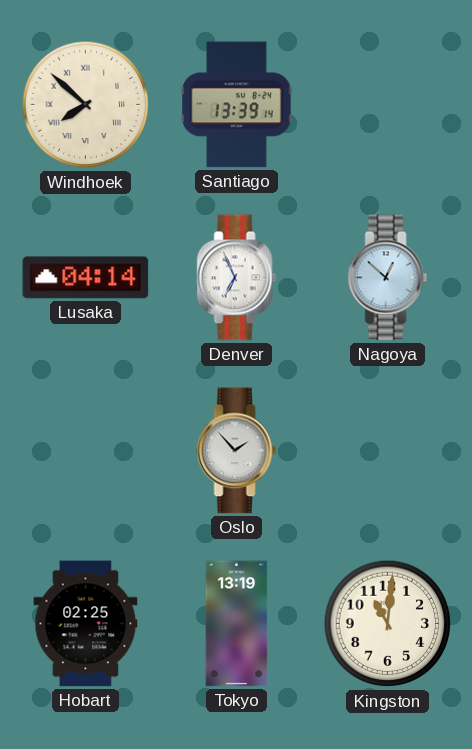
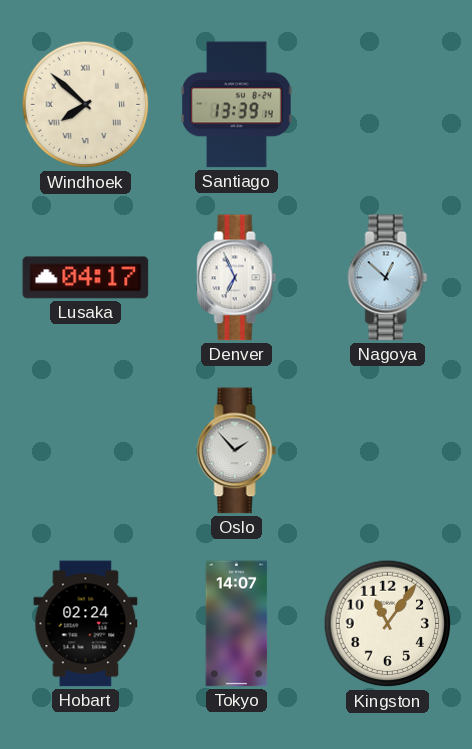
Lusaka: 04:14 -> 04:17 (86, 278)
Hobart: 02:25 -> 02:24 (86, 624)
Tokyo: 13:19 -> 14:07 (237, 624)
Kingston: 11:01 -> 11:06 (388, 624)
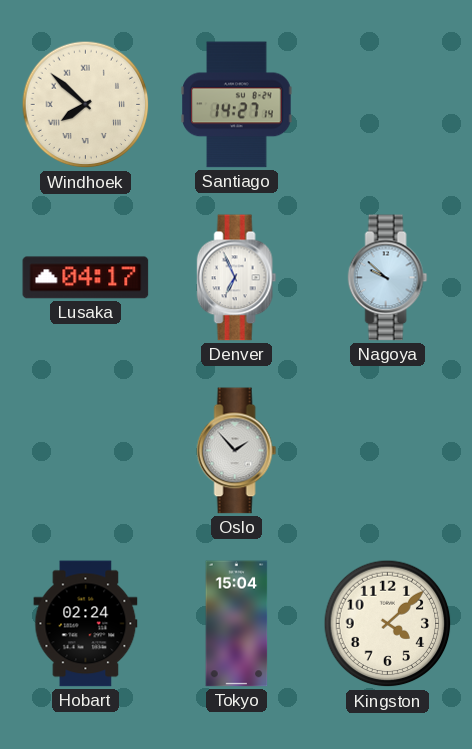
Santiago: 13:39 -> 14:27 (237, 105)
Nagoya: 12:52 -> 9:52 (388, 278)
Tokyo: 14:07 -> 15:04 (237, 624)
Kingston: 11:06 -> 4:08 (388, 624)
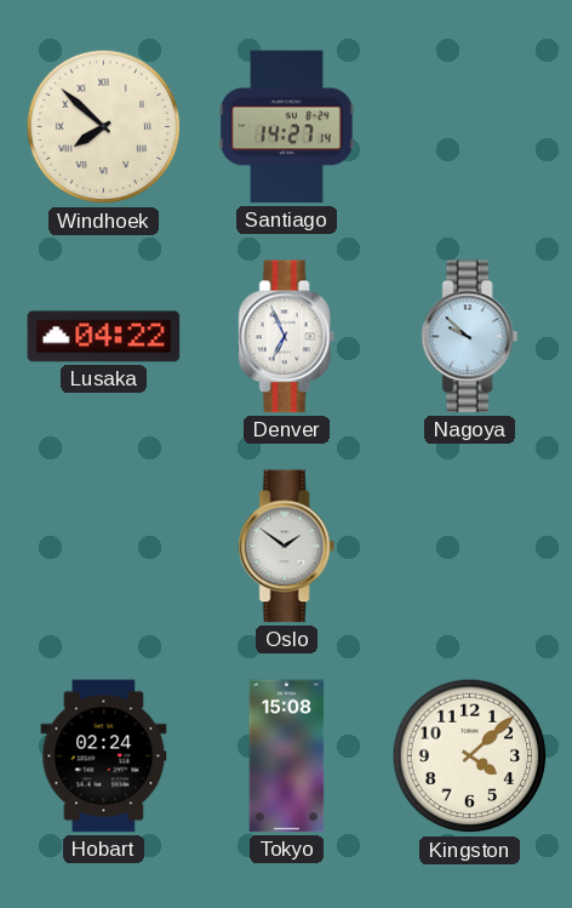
Lusaka: 04:17 -> 04:22 (104, 337)
Oslo: 1:53 -> 1:51 (287, 547)
Tokyo: 15:04 -> 15:08 (287, 756)
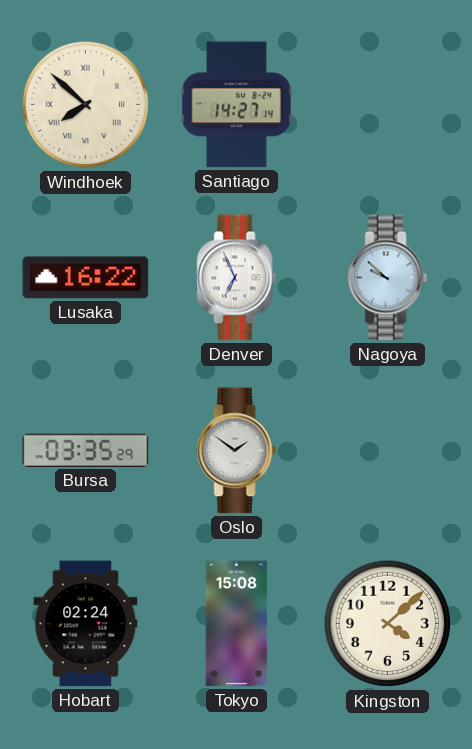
Lusaka: 04:22 -> 16:22 (86, 278)
Bursa: none -> 03:35 (86, 450)
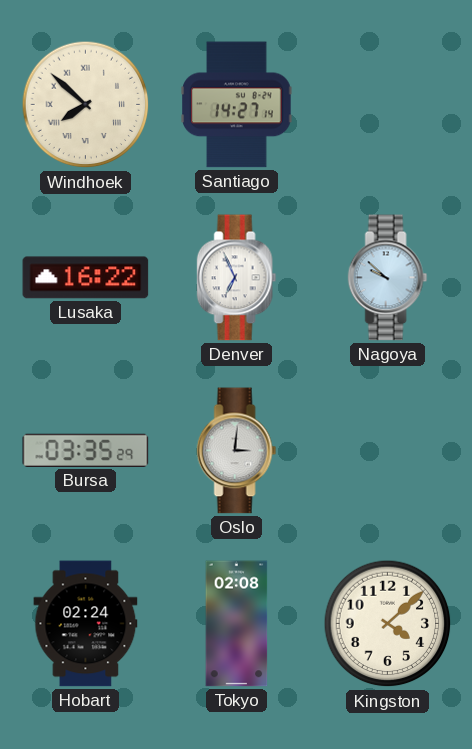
Oslo: 1:51 -> 3:01 (237, 451)
Tokyo: 15:08 -> 02:08 (237, 624)
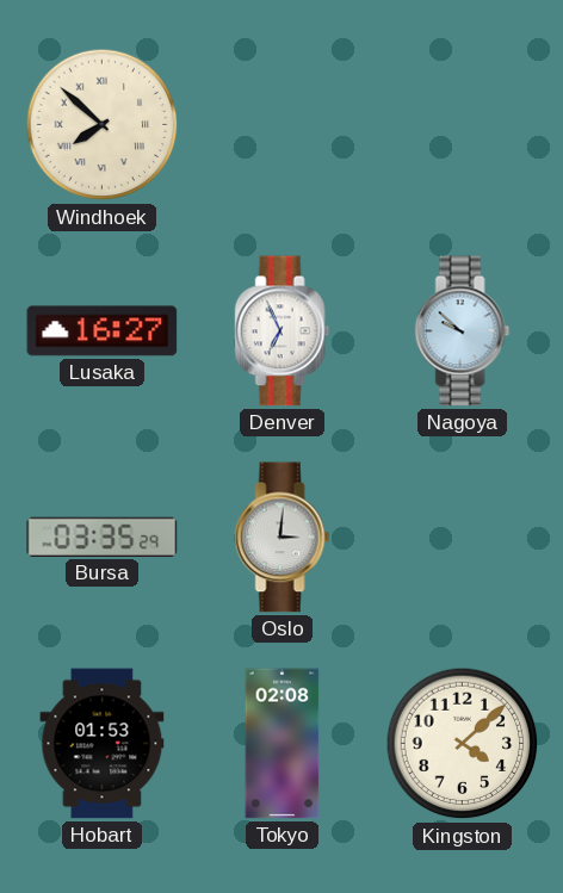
Santiago: 14:27 -> none (237, 105)
Lusaka: 16:22 -> 16:27 (103, 331)
Hobart: 02:24 -> 01:53 (103, 744)
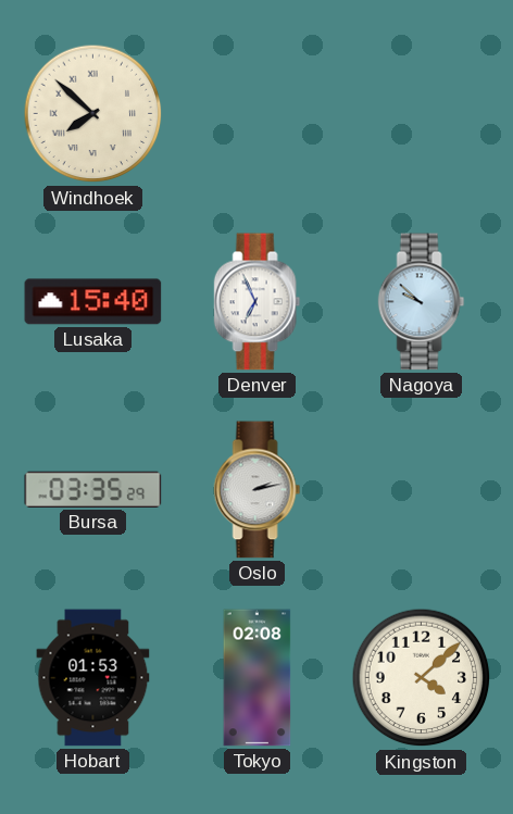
Lusaka: 16:27 -> 15:40 (93, 302)
Oslo: 3:01 -> 2:13 (258, 490)
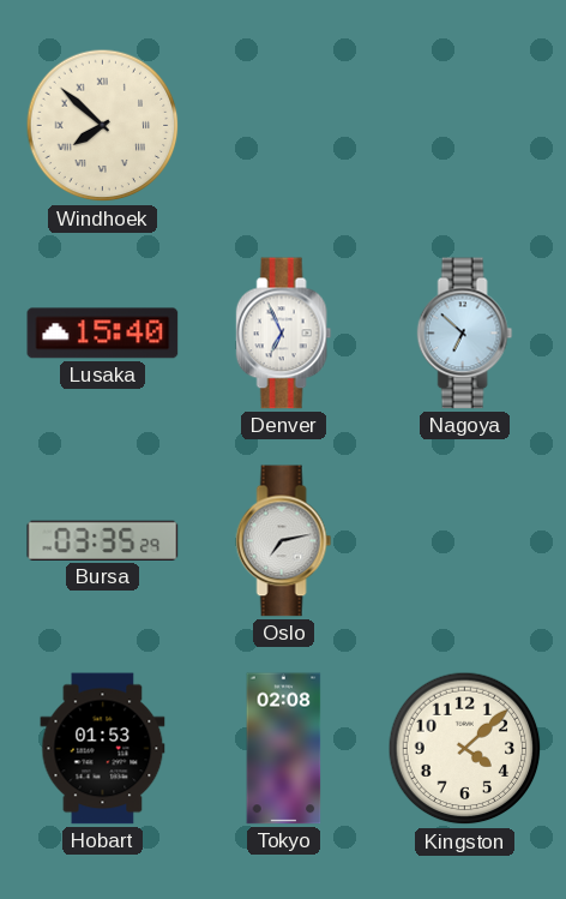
Nagoya: 9:52 -> 6:52 (465, 334)
Oslo: 2:13 -> 7:13 (284, 541)
